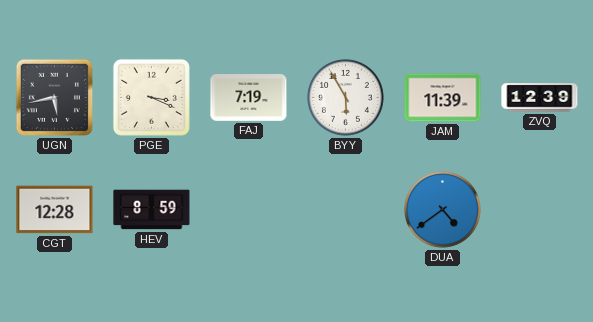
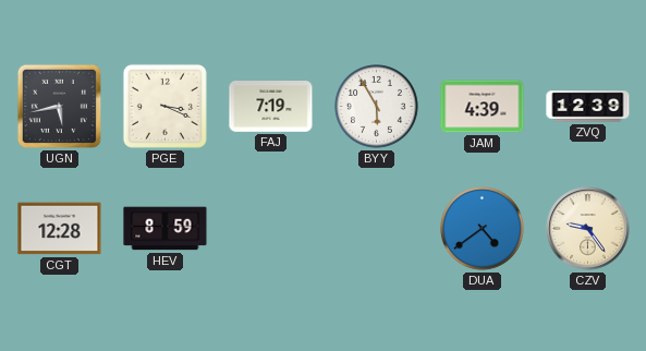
JAM: 11:39 -> 4:39 (483, 107)
CZV: none -> 9:24 (588, 229)
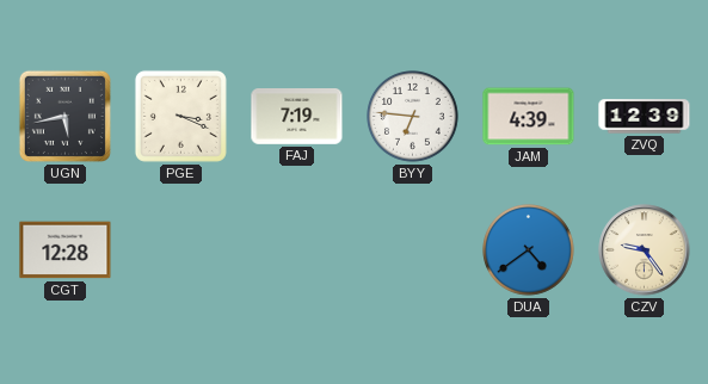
BYY: 5:55 -> 6:46 (413, 117)
HEV: 8:59 -> none (166, 229)
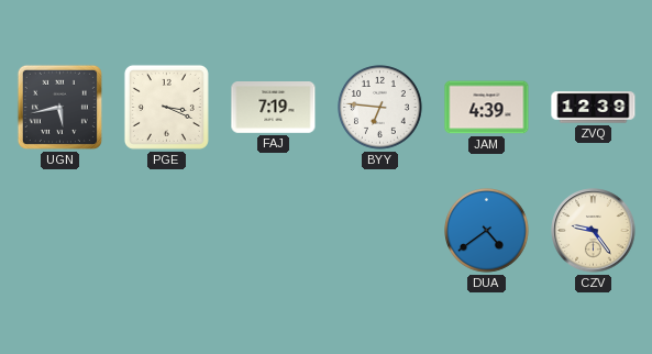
CGT: 12:28 -> none (66, 250)
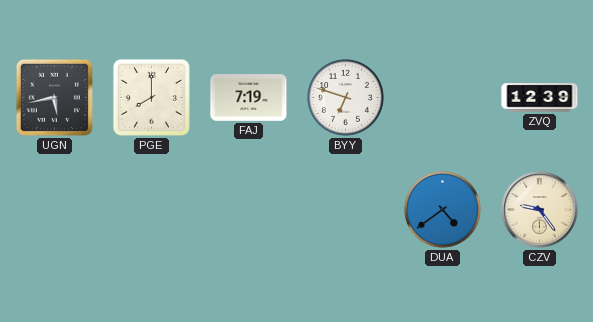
PGE: 3:19 -> 8:00 (151, 97)
BYY: 6:46 -> 6:48 (346, 98)
JAM: 4:39 -> none (487, 108)
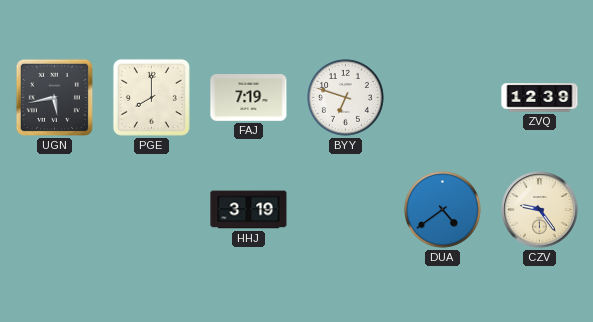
HHJ: none -> 3:19 (249, 210)
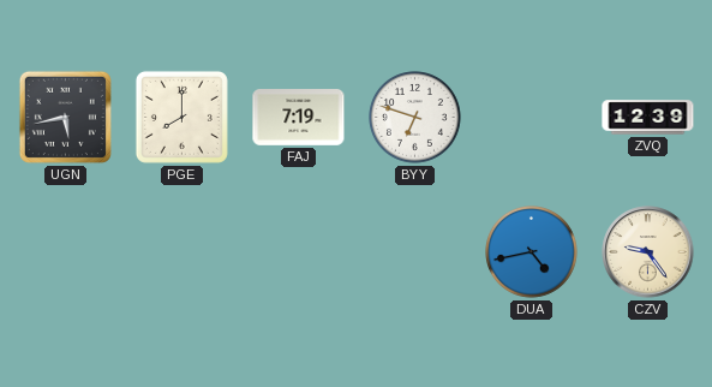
HHJ: 3:19 -> none (249, 210)
DUA: 4:39 -> 4:43 (532, 252)
